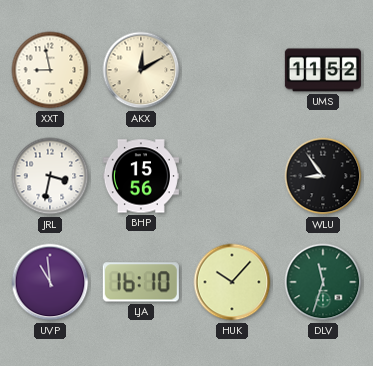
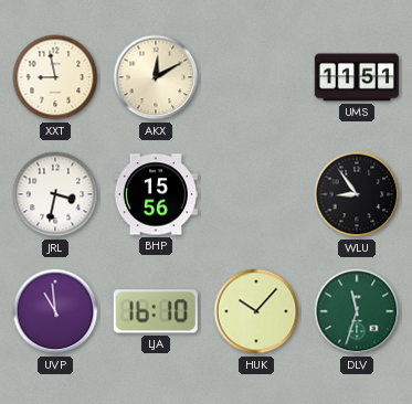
UMS: 11:52 -> 11:51 (357, 77)
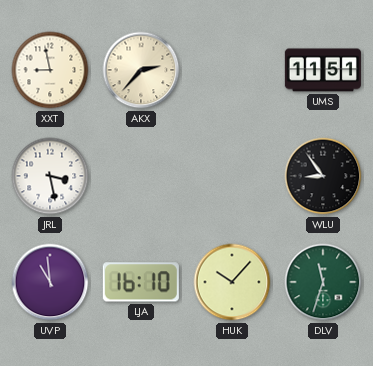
AKX: 12:10 -> 2:37 (141, 70)
JRL: 3:32 -> 3:28 (50, 176)
BHP: 15:56 -> none (156, 194)
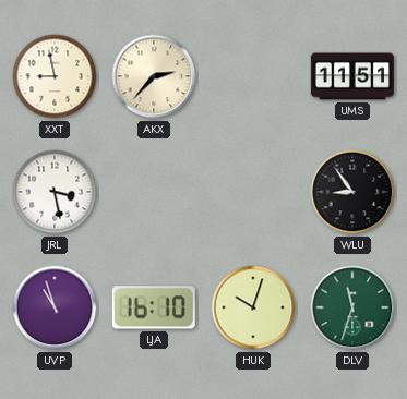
UVP: 10:59 -> 10:57 (55, 307)
HUK: 10:07 -> 10:03 (253, 307)
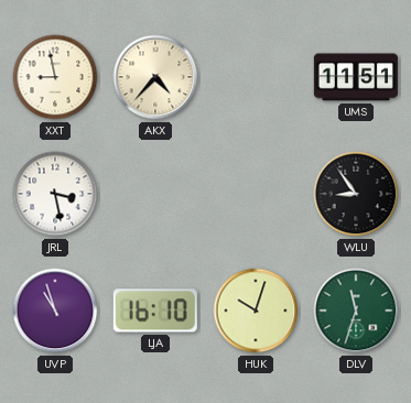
AKX: 2:37 -> 4:37 (155, 77)
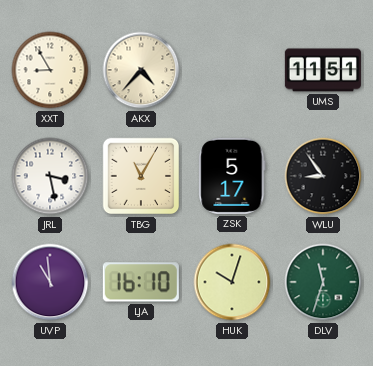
XXT: 8:58 -> 8:55 (50, 70)
TBG: none -> 11:05 (141, 176)
ZSK: none -> 5:17 (232, 176)
UVP: 10:57 -> 10:59 (50, 282)
